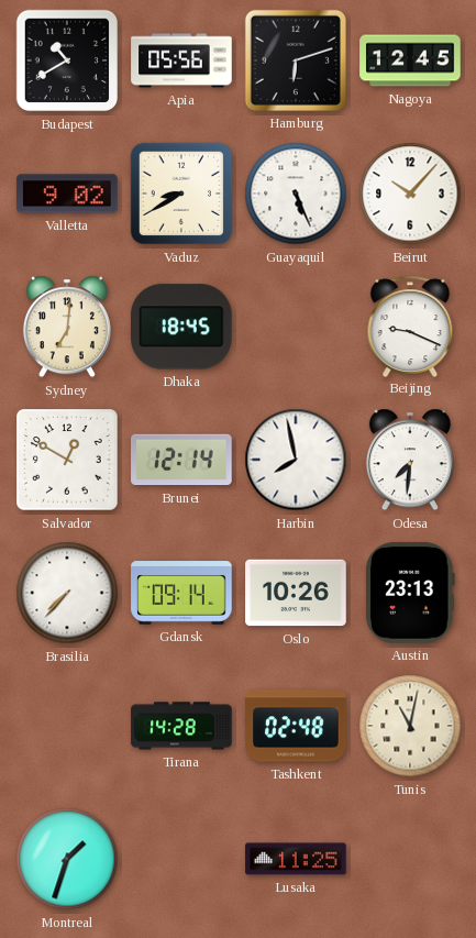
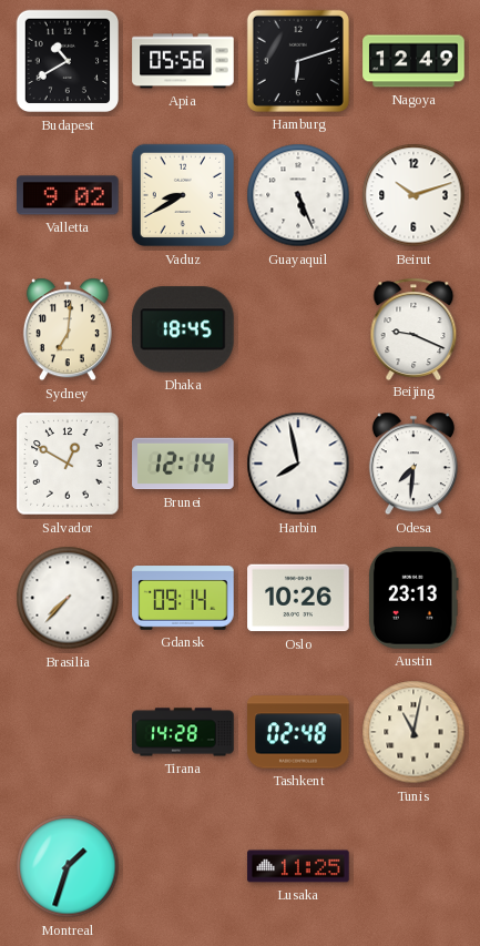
Nagoya: 12:45 -> 12:49 (413, 61)
Beirut: 10:07 -> 10:12 (413, 195)
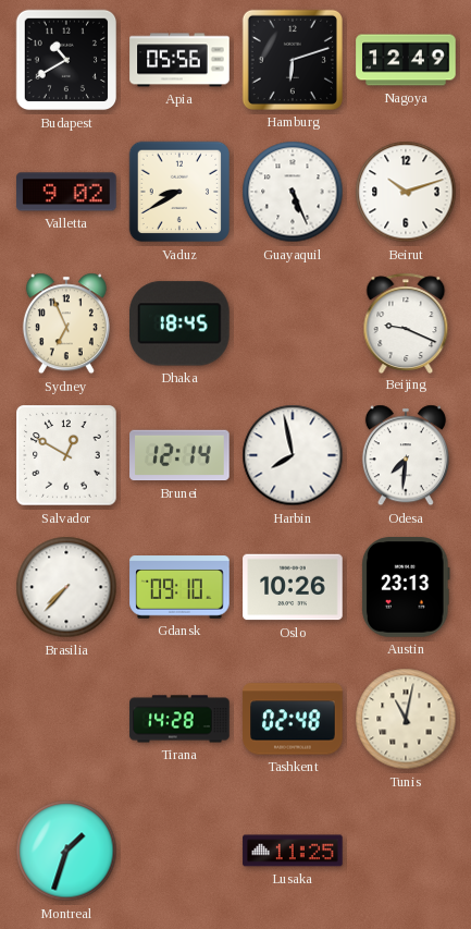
Sydney: 7:01 -> 6:56 (66, 323)
Gdansk: 09:14 -> 09:10 (179, 587)
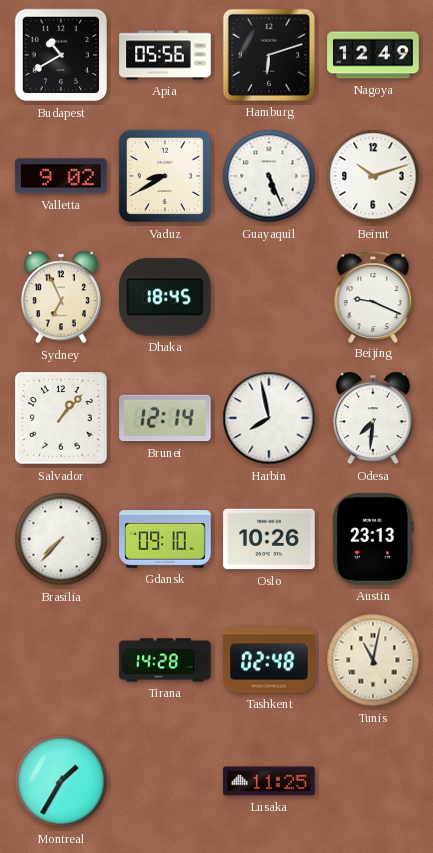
Salvador: 12:50 -> 1:07 (61, 418)
Montreal: 1:33 -> 1:35 (61, 781)
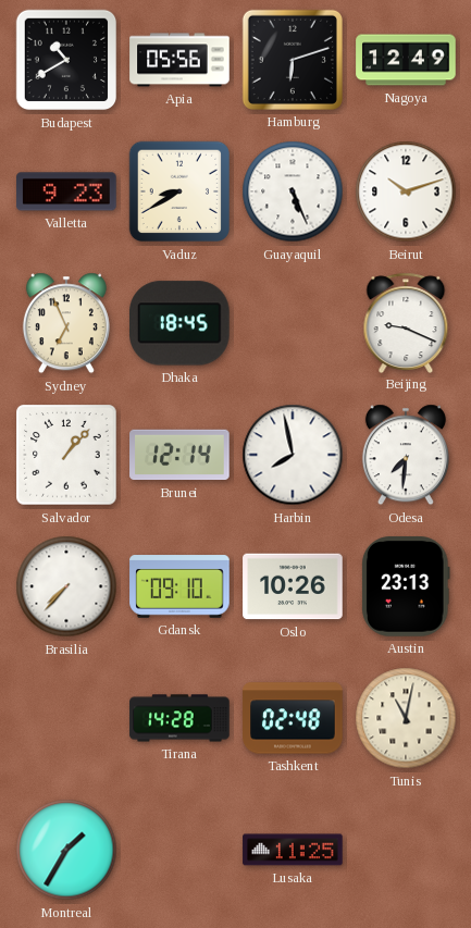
Valletta: 9:02 -> 9:23 (66, 191)
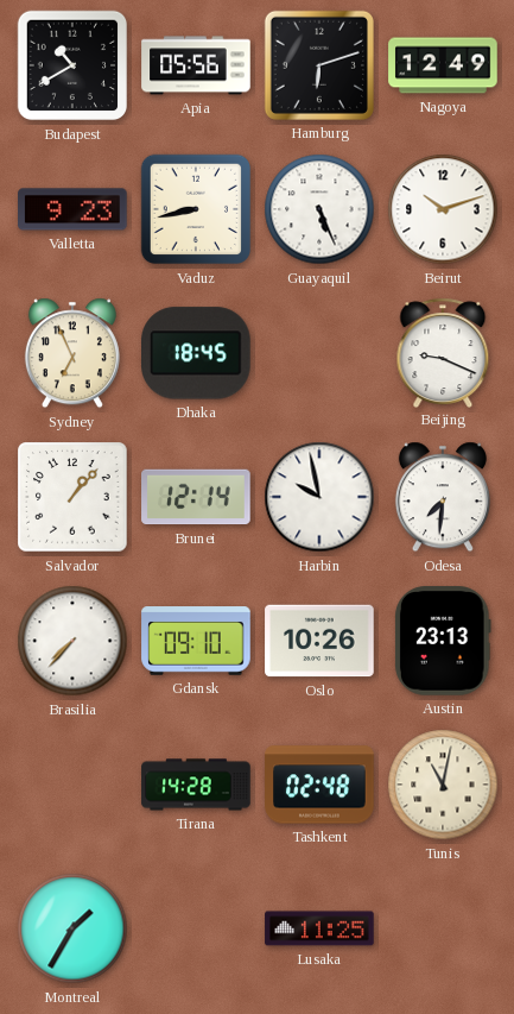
Vaduz: 8:40 -> 8:43 (196, 209)
Harbin: 7:58 -> 9:58 (319, 497)
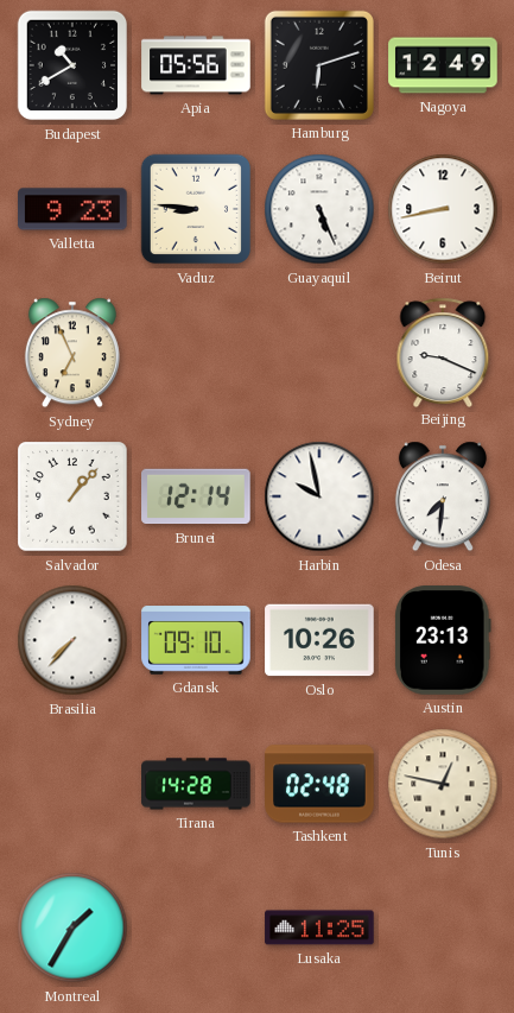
Vaduz: 8:43 -> 8:46 (196, 209)
Beirut: 10:12 -> 8:43 (443, 209)
Dhaka: 18:45 -> none (197, 353)
Tunis: 11:02 -> 12:47 (443, 784)
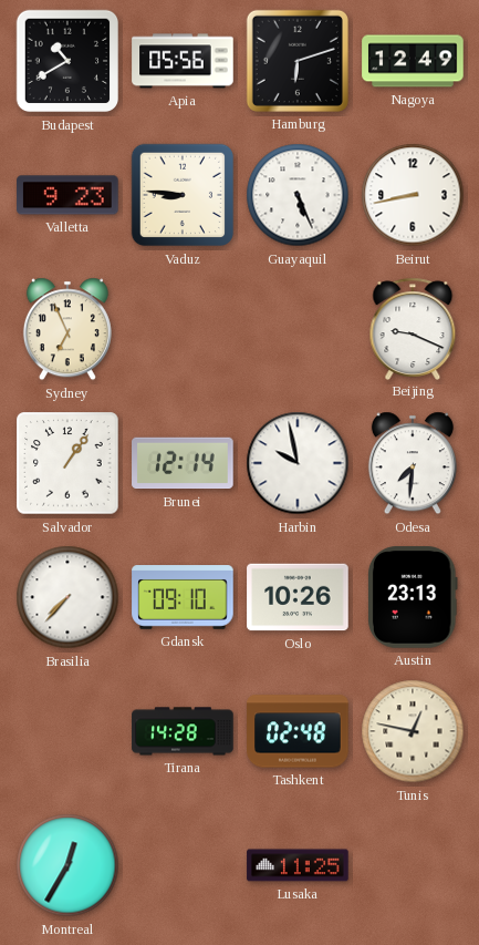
Salvador: 1:07 -> 1:06 (67, 463)
Montreal: 1:35 -> 12:35 (67, 865)
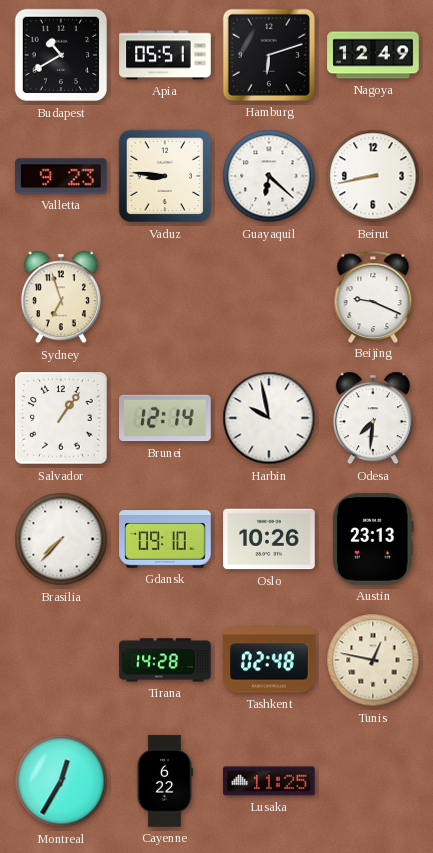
Apia: 05:56 -> 05:51 (165, 55)
Guayaquil: 5:26 -> 6:22 (269, 176)
Sydney: 6:56 -> 6:57 (61, 297)
Cayenne: none -> 6:22 (164, 781)
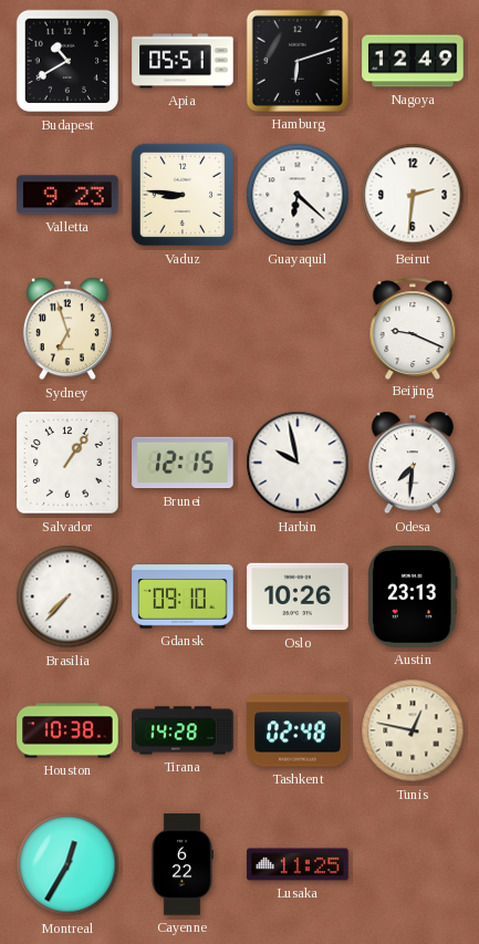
Beirut: 8:43 -> 2:31 (413, 195)
Brunei: 12:14 -> 12:15 (183, 463)
Houston: none -> 10:38 (67, 730)
